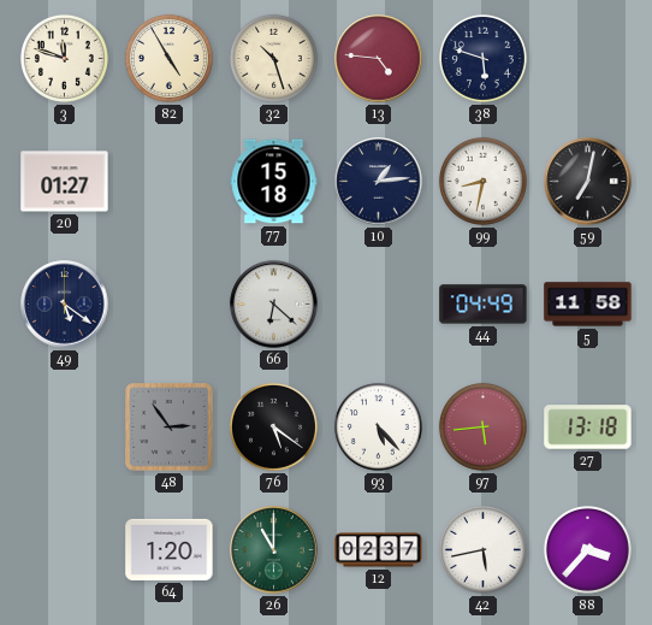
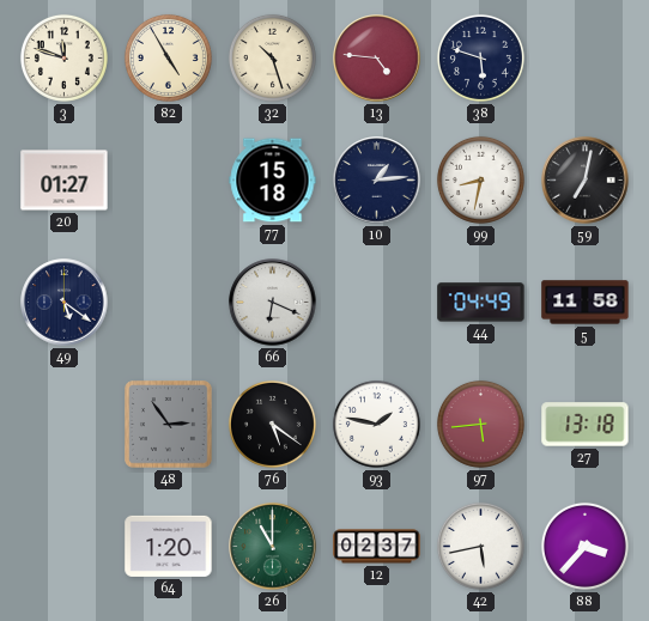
66: 6:22 -> 6:19 (273, 303)
93: 5:23 -> 1:47 (376, 424)
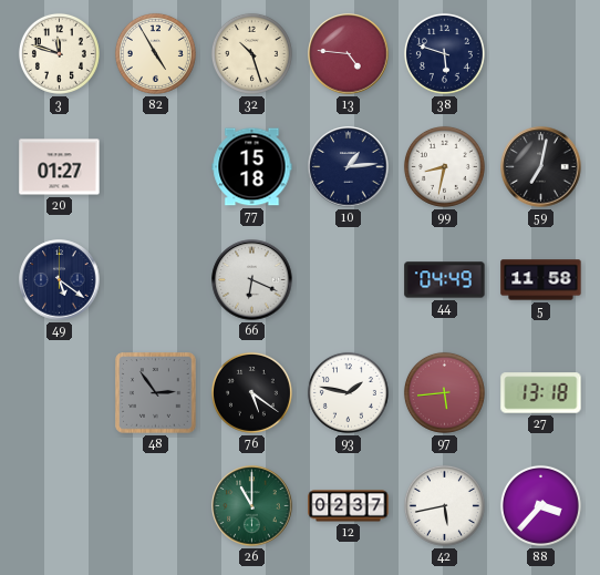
64: 1:20 -> none (169, 546)
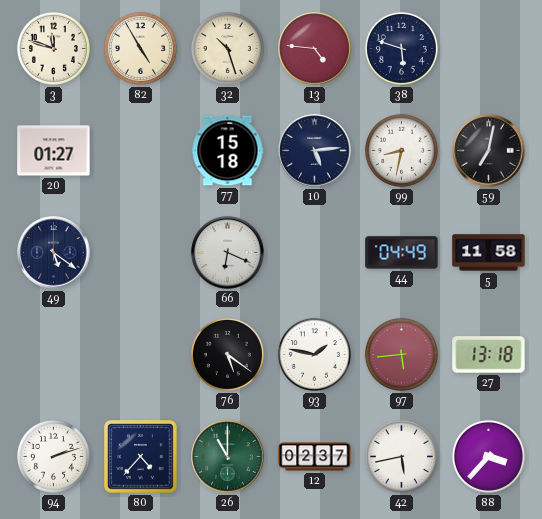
10: 1:14 -> 5:14 (315, 151)
48: 2:54 -> none (156, 393)
94: none -> 2:12 (53, 456)
80: none -> 4:37 (141, 457)
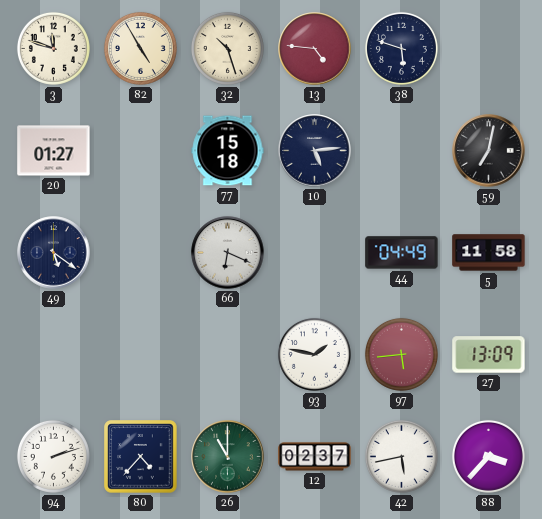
99: 8:32 -> none (401, 150)
76: 5:21 -> none (227, 354)
27: 13:18 -> 13:09 (489, 355)
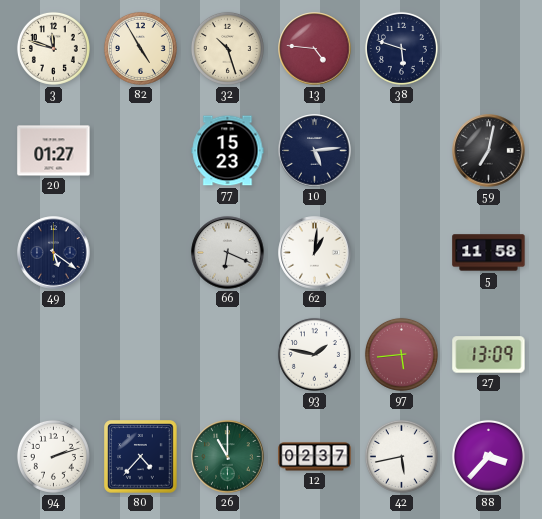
77: 15:18 -> 15:23 (228, 151)
62: none -> 1:01 (315, 253)
44: 04:49 -> none (402, 253)
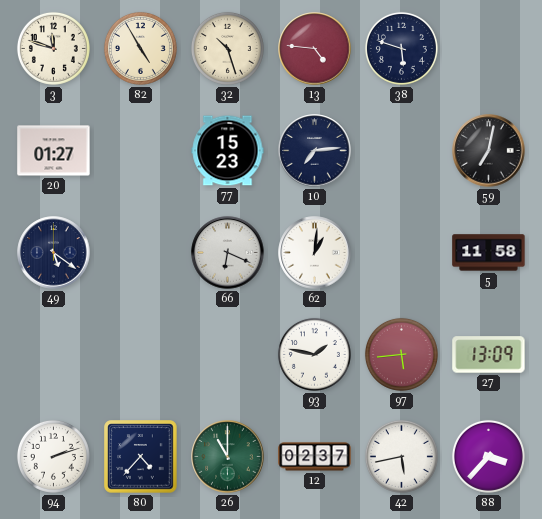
10: 5:14 -> 7:14 (315, 151)
